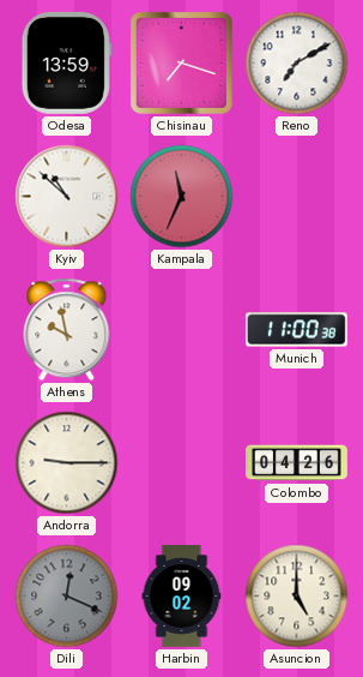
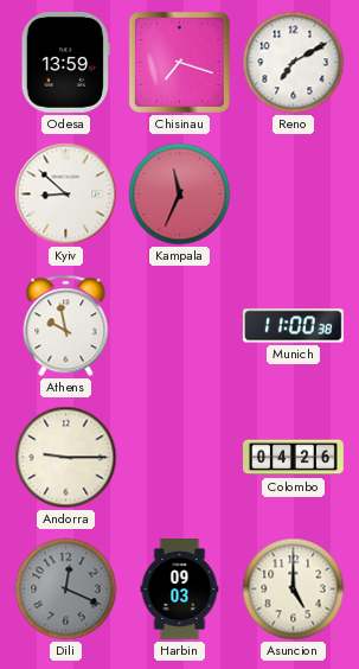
Kyiv: 10:52 -> 8:52 (66, 195)
Harbin: 09:02 -> 09:03 (180, 590)
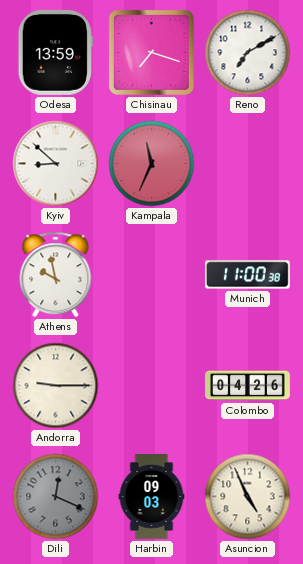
Asuncion: 5:00 -> 4:56 (248, 497)
